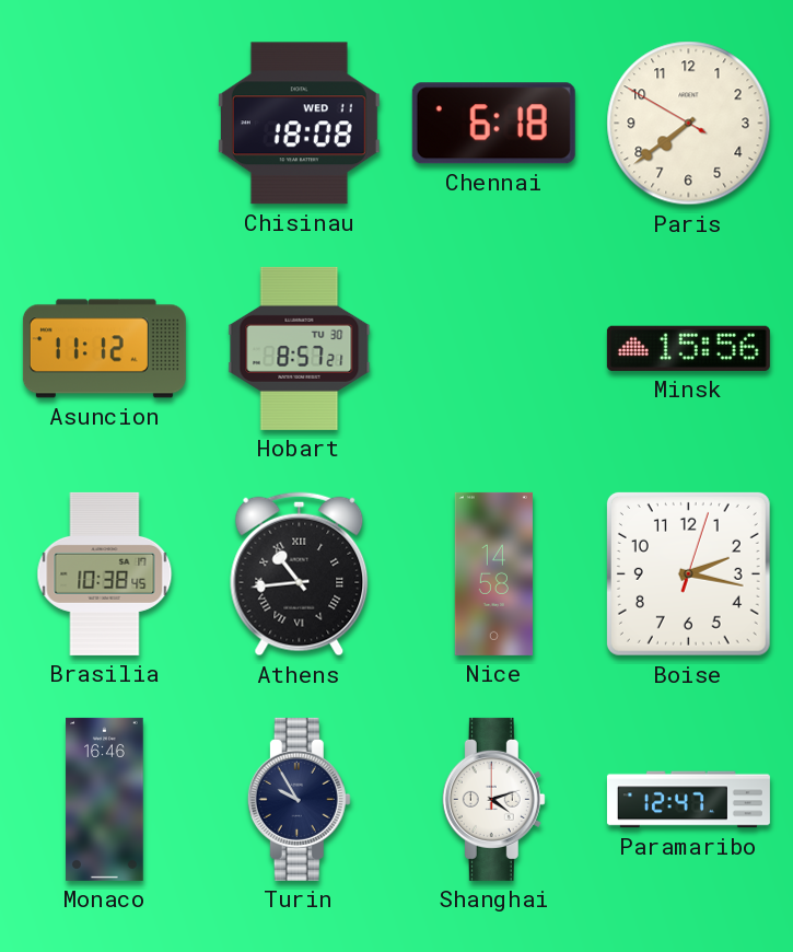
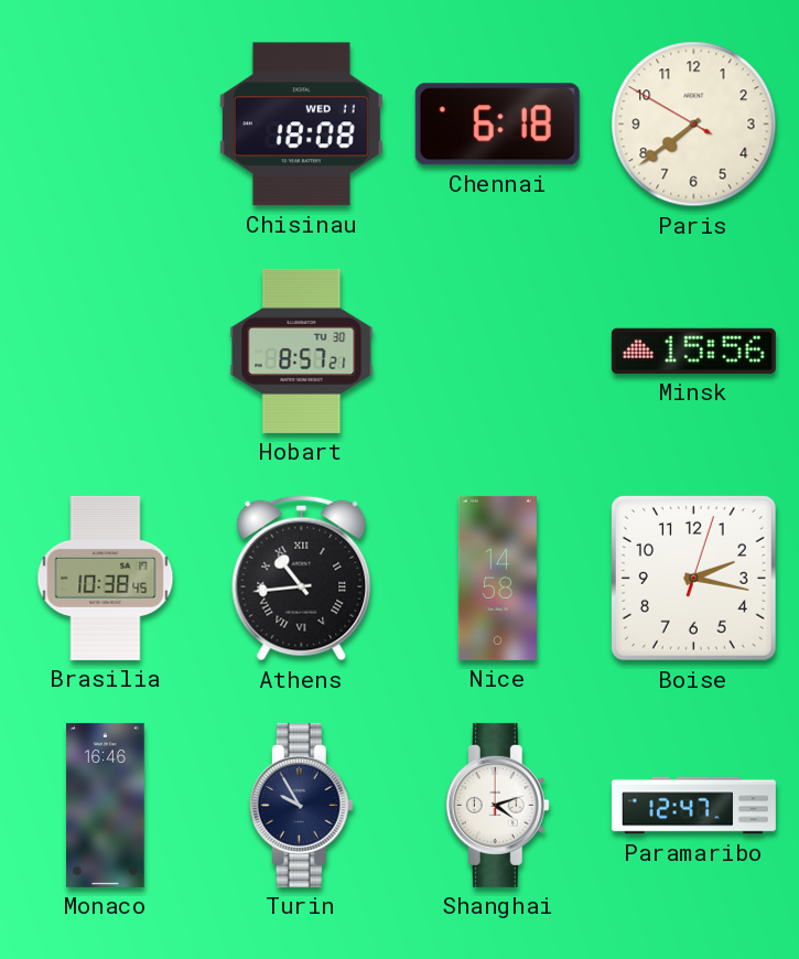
Asuncion: 11:12 -> none (104, 349)
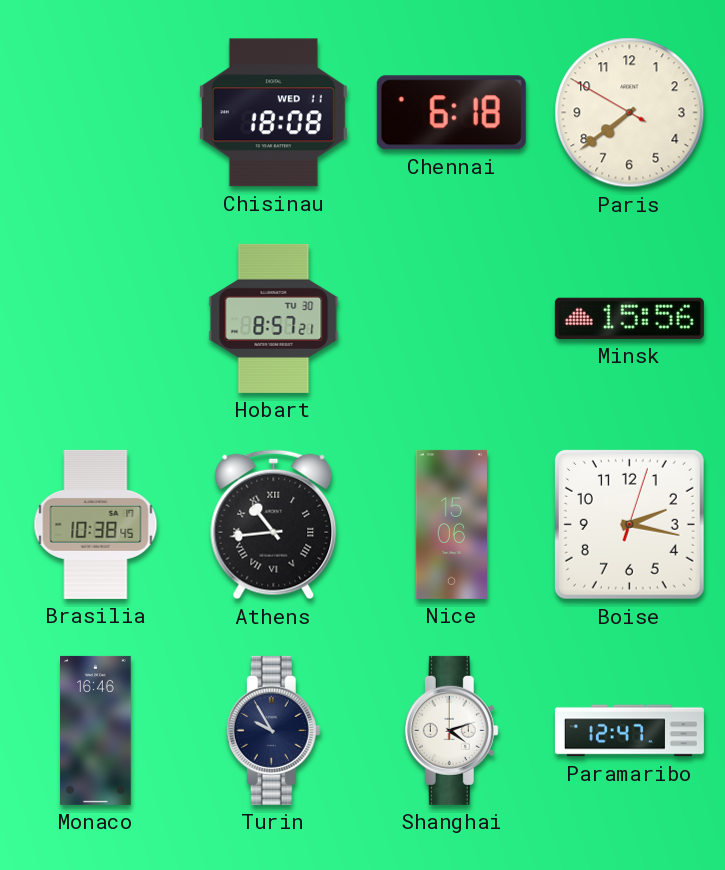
Nice: 14:58 -> 15:06 (451, 524)
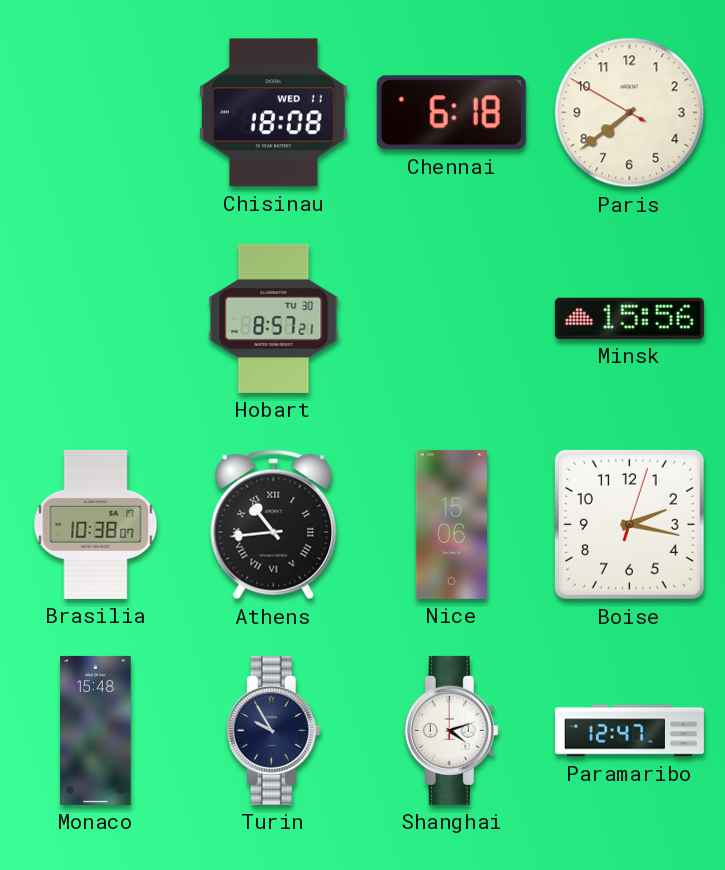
Brasilia: 10:38:45 -> 10:38:07 (96, 524)
Monaco: 16:46 -> 15:48 (96, 730)
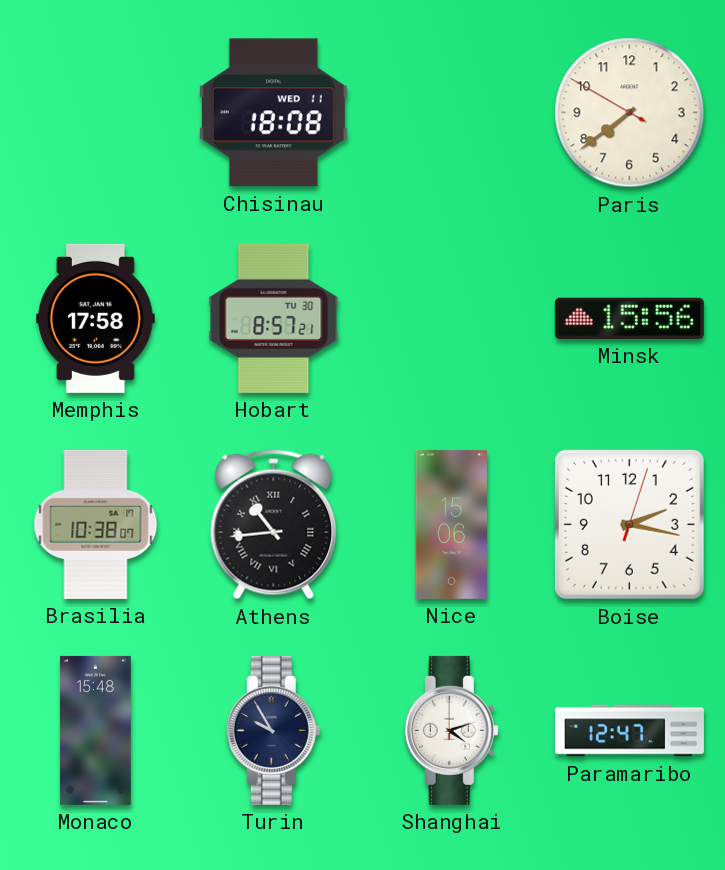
Chennai: 6:18 -> none (451, 113)
Memphis: none -> 17:58 (96, 318)
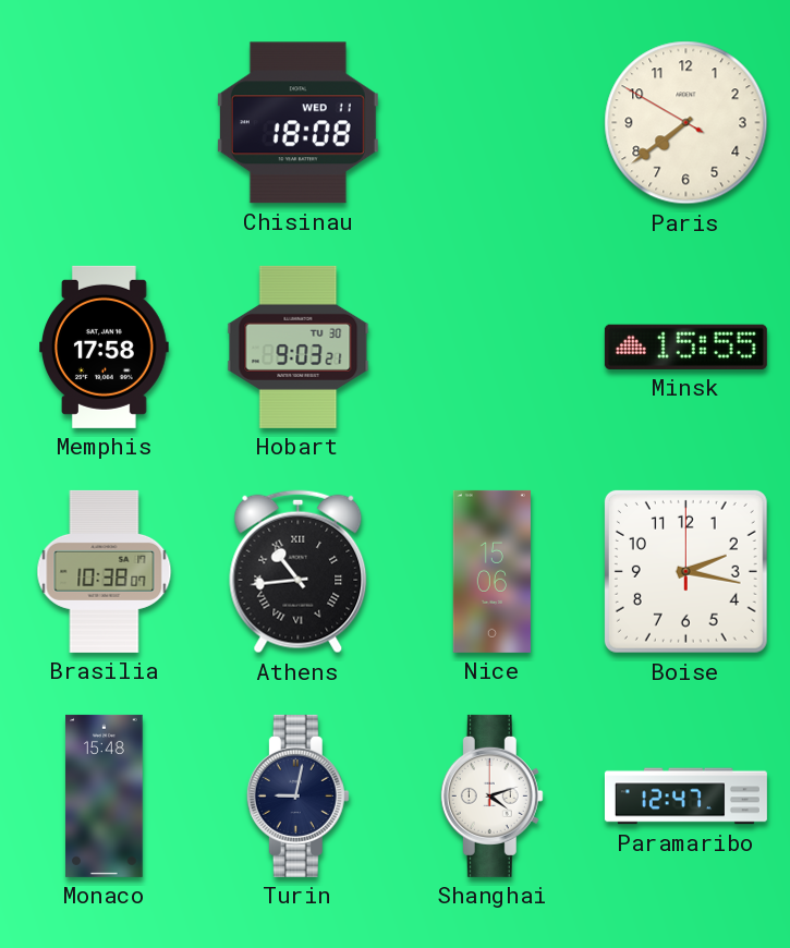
Hobart: 8:57 -> 9:03 (299, 347)
Minsk: 15:56 -> 15:55 (685, 347)
Boise: 2:17:03 -> 2:17:00 (685, 571)
Turin: 9:55 -> 9:02 (297, 795)
